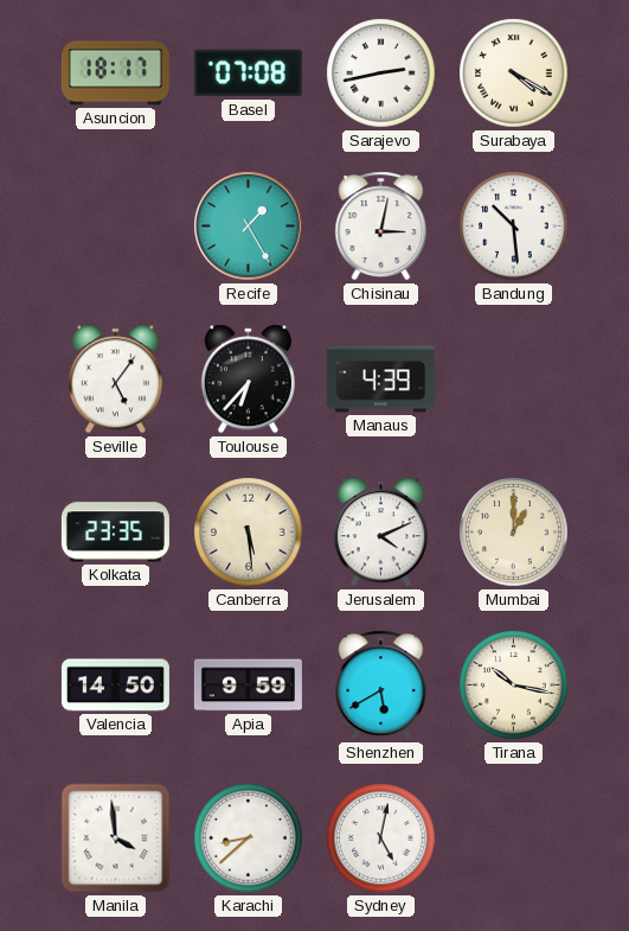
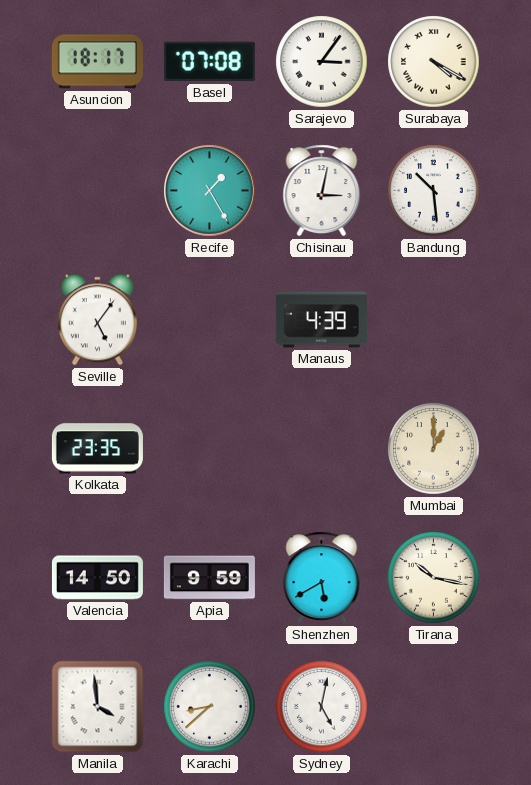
Sarajevo: 2:43 -> 3:06 (322, 62)
Toulouse: 6:37 -> none (248, 380)
Canberra: 5:29 -> none (249, 533)
Jerusalem: 4:11 -> none (380, 533)
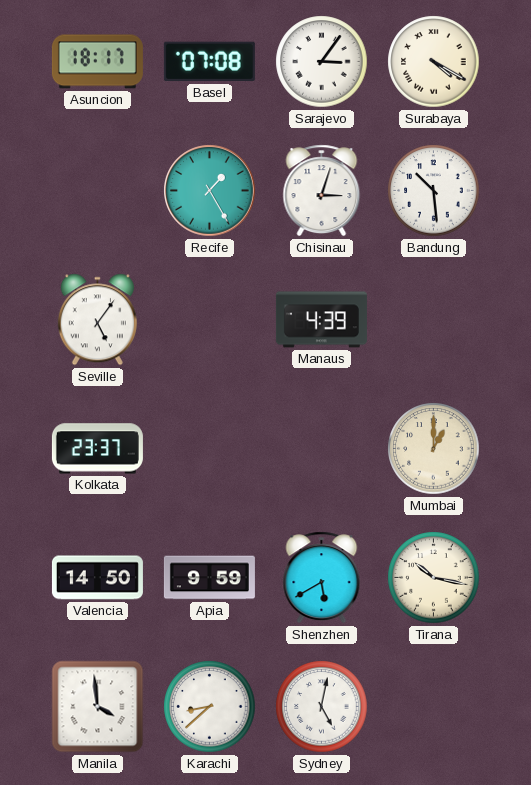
Chisinau: 3:02 -> 3:03 (322, 191)
Kolkata: 23:35 -> 23:37 (97, 449)
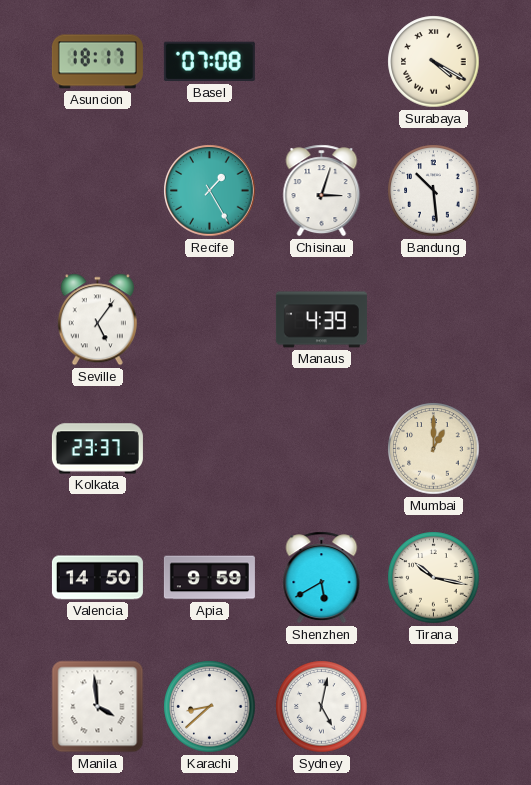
Sarajevo: 3:06 -> none (322, 62)
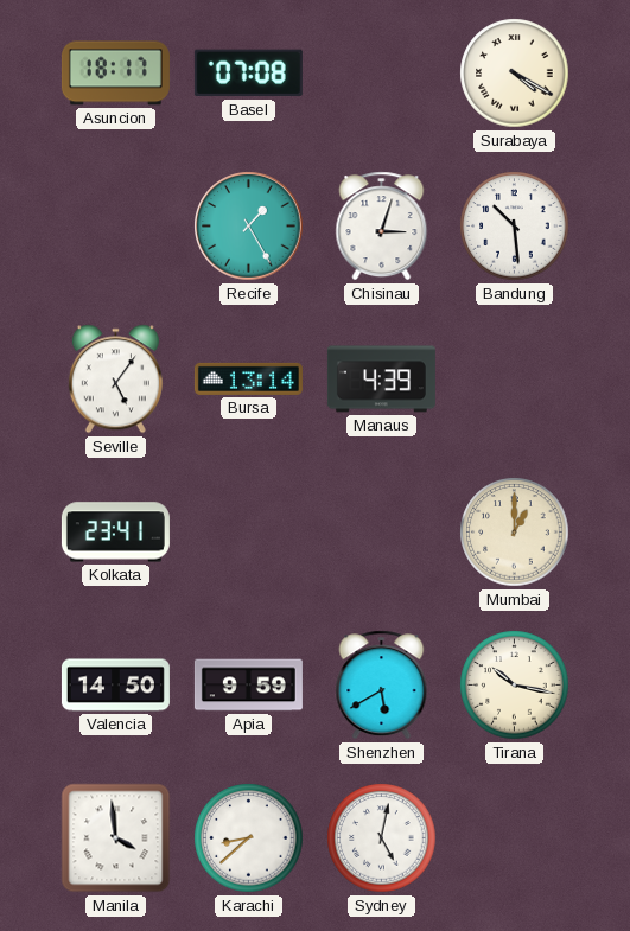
Bursa: none -> 13:14 (248, 378)
Kolkata: 23:37 -> 23:41 (115, 533)
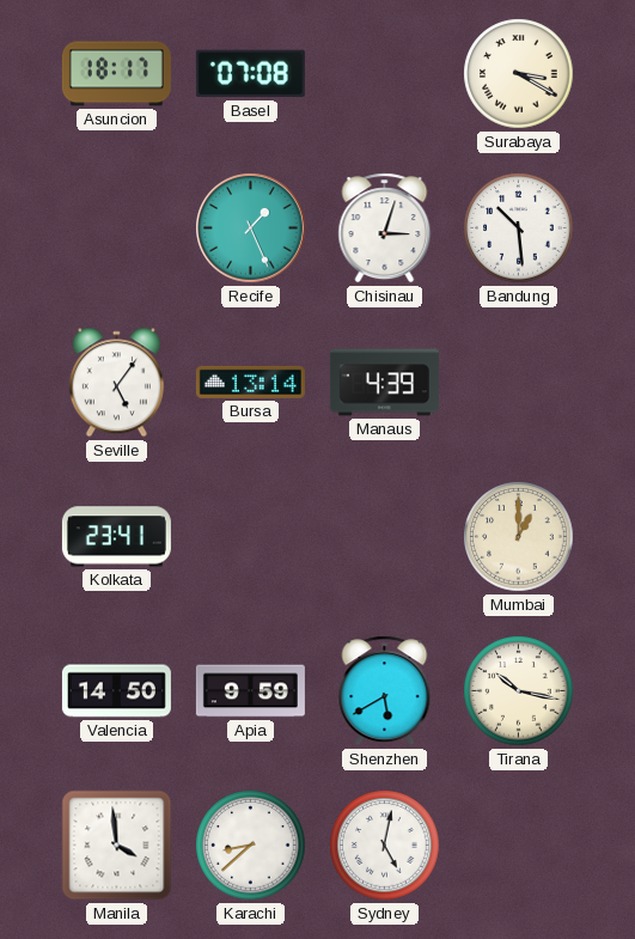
Surabaya: 4:20 -> 3:20 (519, 74)
Recife: 1:25 -> 1:26 (251, 228)
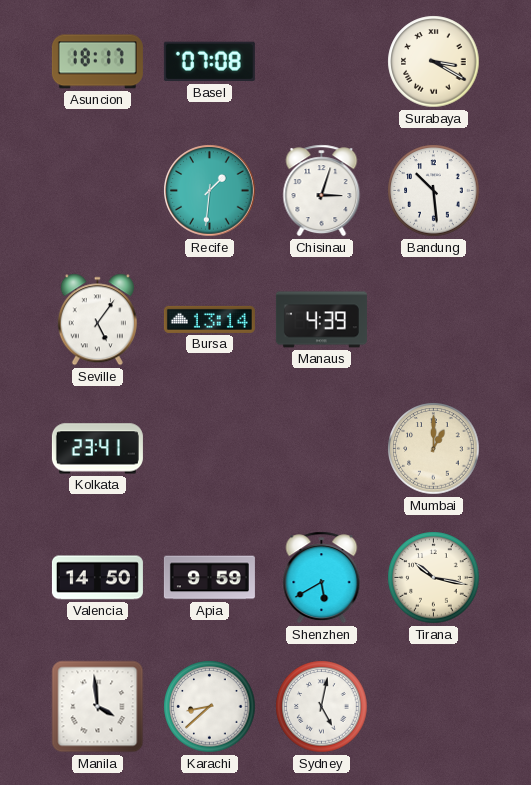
Recife: 1:26 -> 1:31 (210, 191)
